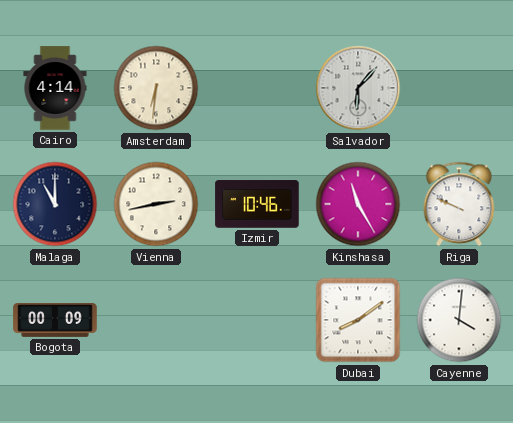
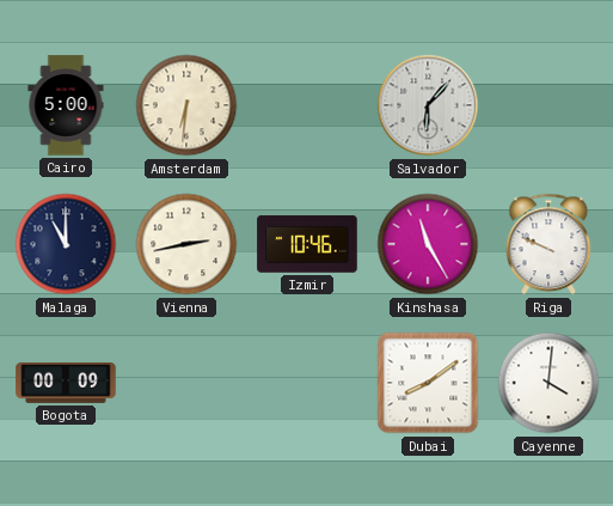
Cairo: 4:14 -> 5:00 (66, 105)
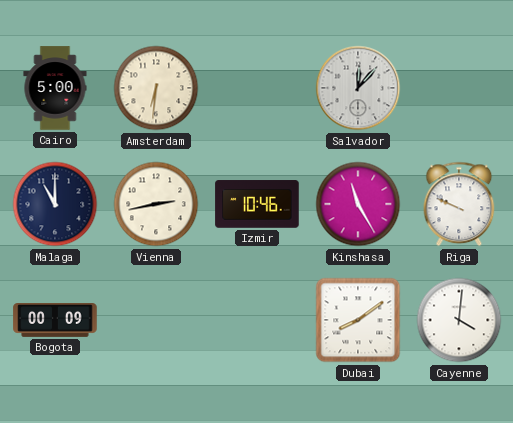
Salvador: 6:07 -> 12:07 (358, 88)
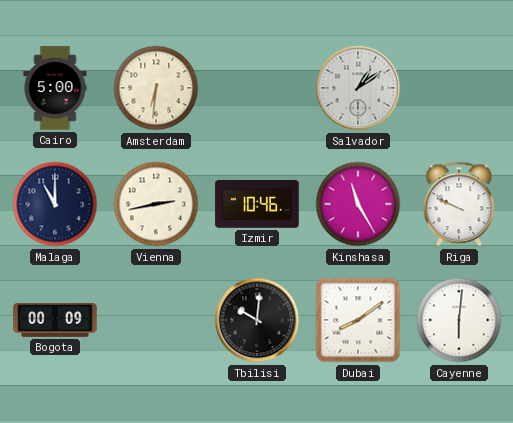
Salvador: 12:07 -> 1:09 (358, 88)
Tbilisi: none -> 10:01 (257, 320)
Cayenne: 4:01 -> 6:01 (459, 320)
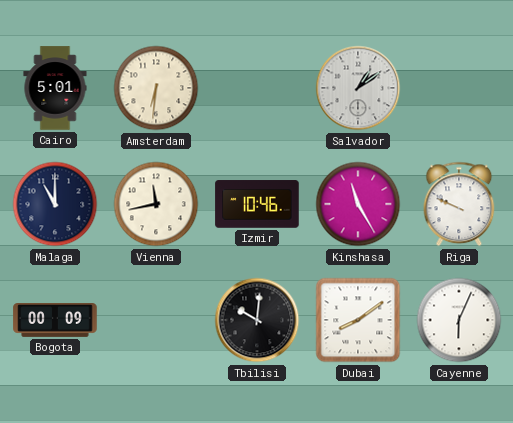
Cairo: 5:00 -> 5:01 (55, 88)
Vienna: 2:43 -> 11:43 (156, 204)
Cayenne: 6:01 -> 6:04 (459, 320)
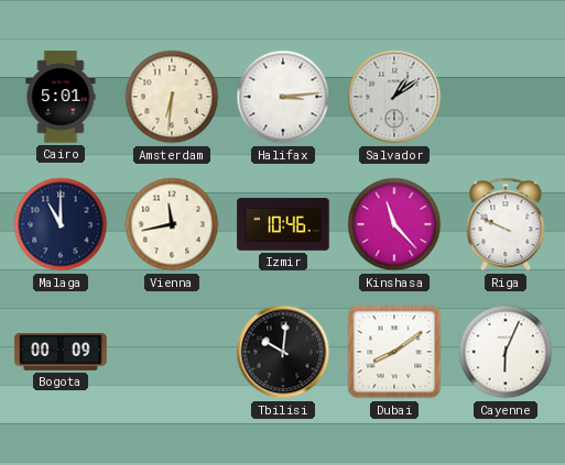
Halifax: none -> 3:14 (283, 97)
Kinshasa: 11:25 -> 11:23 (394, 224)
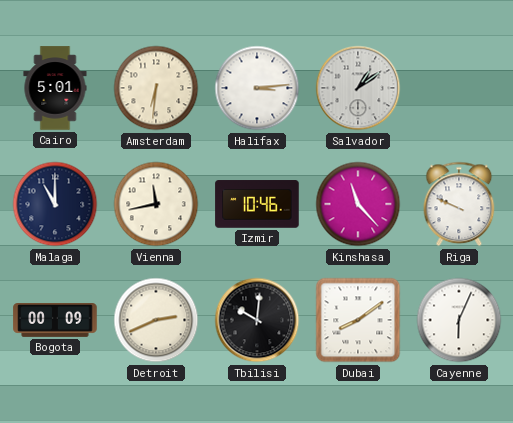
Detroit: none -> 2:41 (156, 320)
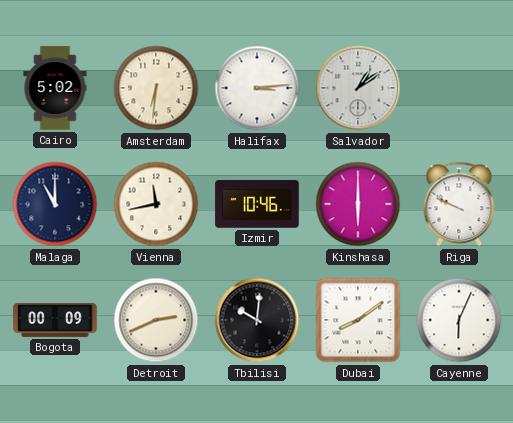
Cairo: 5:01 -> 5:02 (55, 88)
Kinshasa: 11:23 -> 6:00 (358, 204)
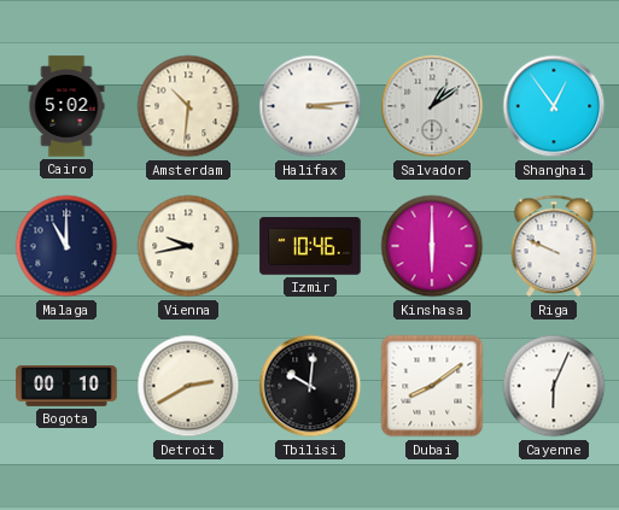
Amsterdam: 6:31 -> 10:31 (188, 106)
Shanghai: none -> 12:54 (554, 106)
Vienna: 11:43 -> 9:43 (188, 246)
Bogota: 00:09 -> 00:10 (66, 387)
Detroit: 2:41 -> 2:40 (188, 386)
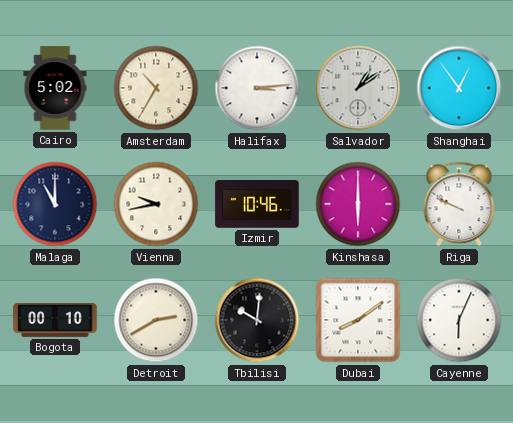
Amsterdam: 10:31 -> 10:35 (156, 88)
